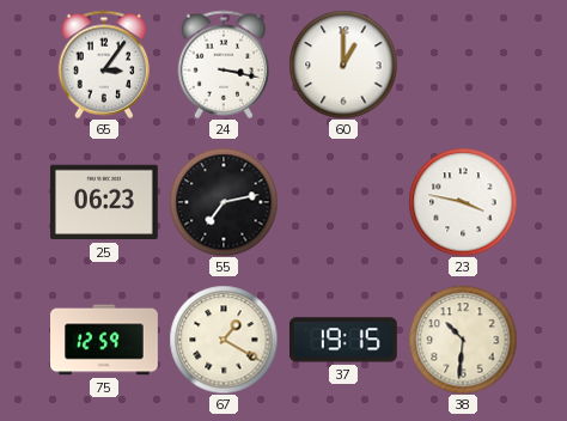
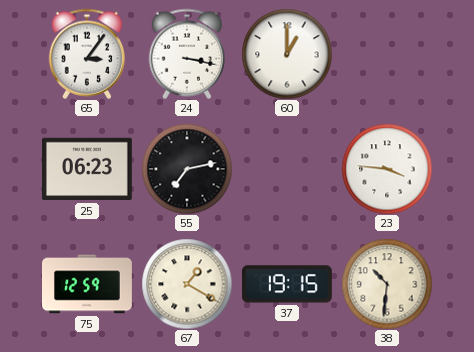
23: 3:47 -> 3:46 (387, 169)
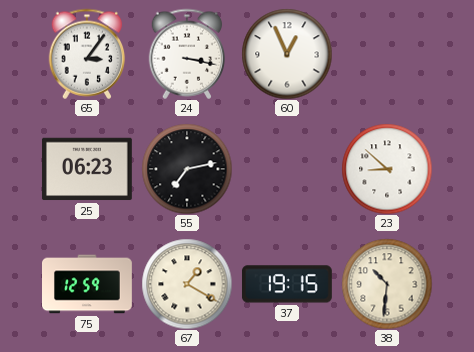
60: 1:00 -> 12:56 (287, 54)
23: 3:46 -> 8:52 (387, 169)
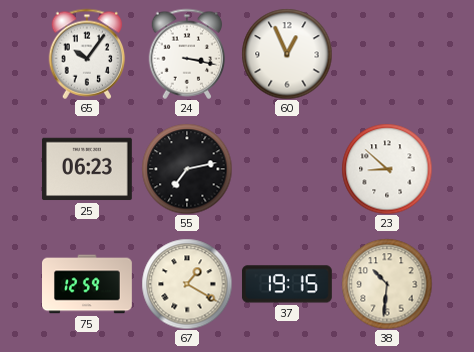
65: 3:06 -> 10:06 (87, 54)
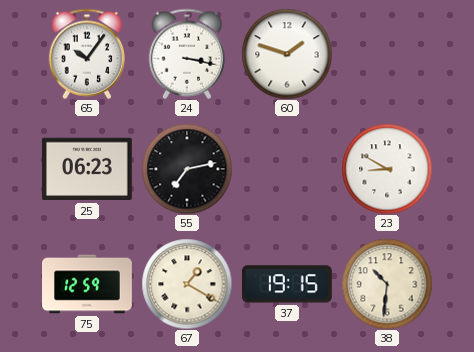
60: 12:56 -> 1:48 (287, 54)
23: 8:52 -> 8:50 (387, 169)
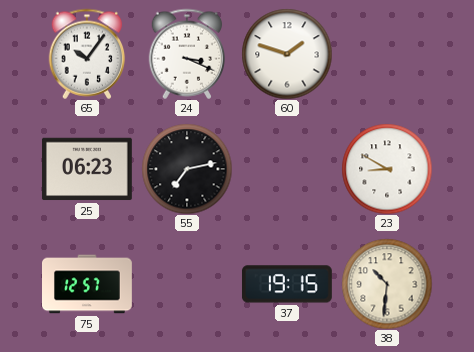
24: 3:17 -> 3:19 (187, 54)
75: 12:59 -> 12:57 (88, 284)
67: 1:20 -> none (187, 284)
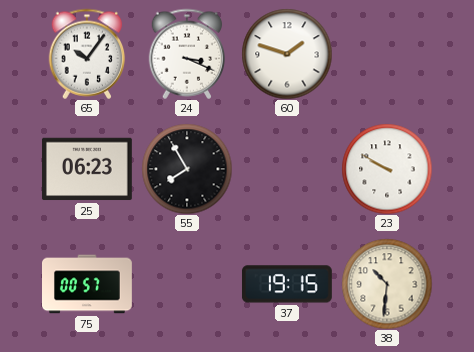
55: 7:13 -> 7:55 (187, 169)
23: 8:50 -> 9:50 (387, 169)
75: 12:57 -> 00:57 (88, 284)
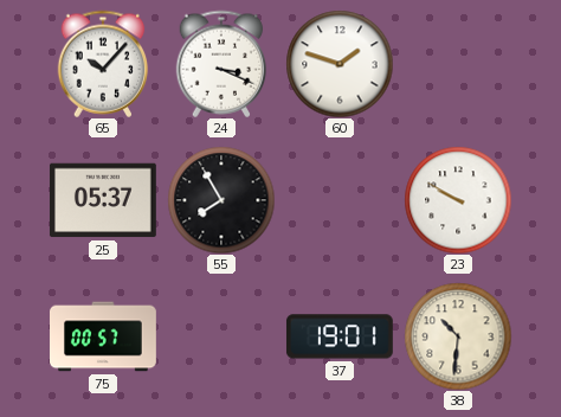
65: 10:06 -> 10:07 (103, 64)
25: 06:23 -> 05:37 (103, 200)
37: 19:15 -> 19:01 (340, 336)
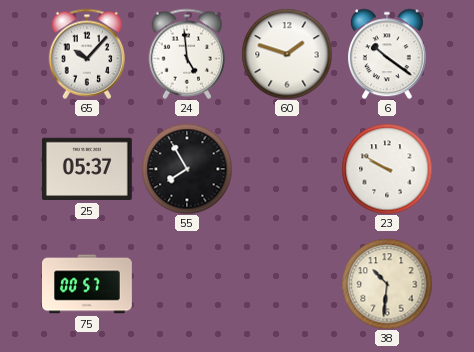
24: 3:19 -> 4:59 (187, 54)
6: none -> 10:21 (388, 54)
37: 19:01 -> none (340, 336)
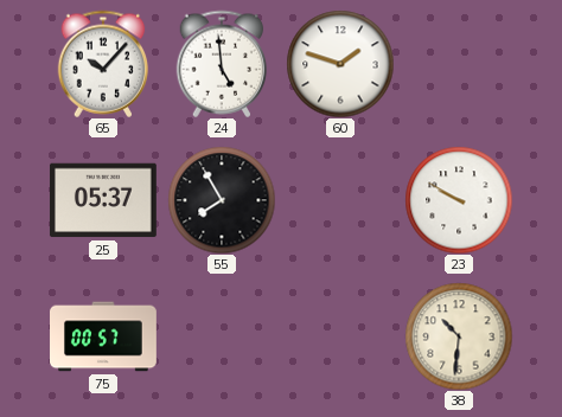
6: 10:21 -> none (388, 54)
